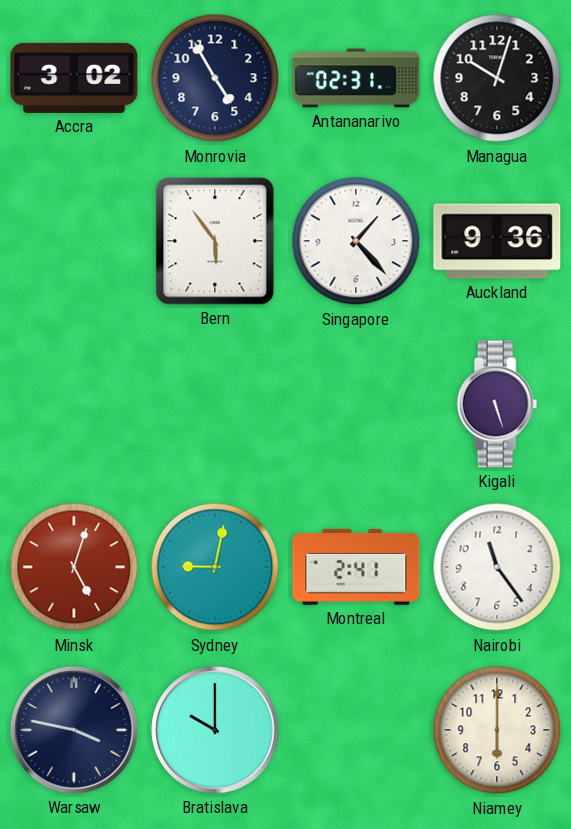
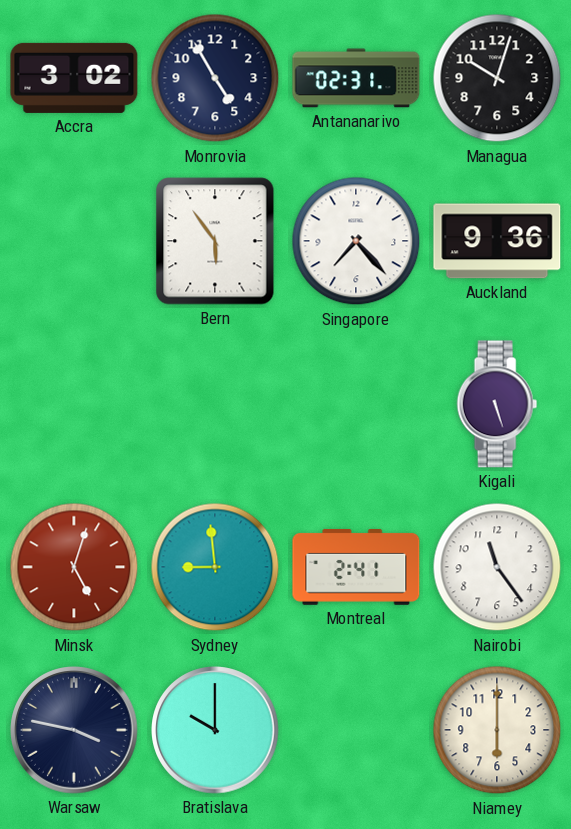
Singapore: 1:23 -> 7:23 (356, 241)
Sydney: 9:02 -> 8:59 (215, 567)
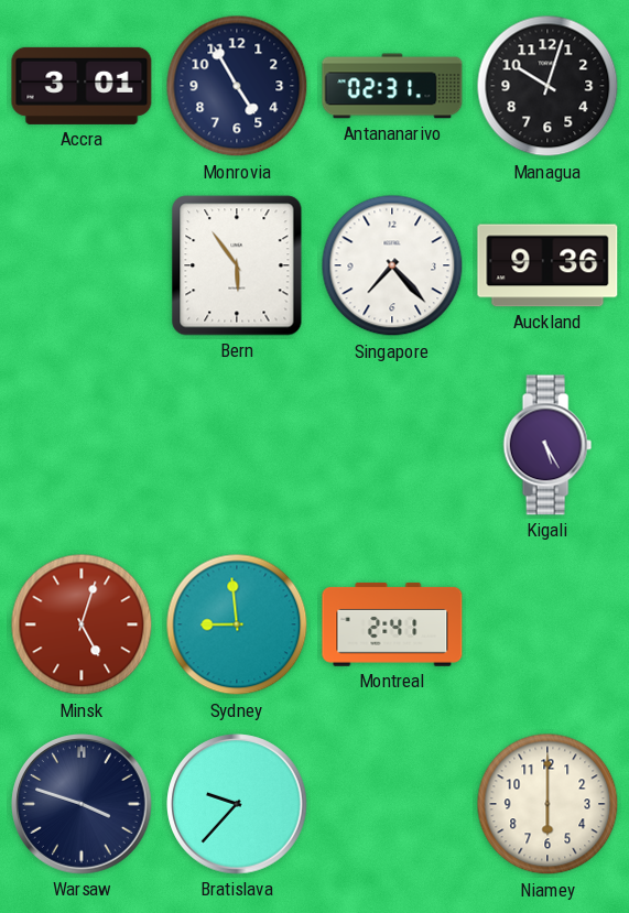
Accra: 3:02 -> 3:01 (82, 86)
Kigali: 5:27 -> 5:25 (547, 445)
Nairobi: 11:24 -> none (497, 567)
Warsaw: 3:47 -> 3:48 (82, 804)
Bratislava: 10:00 -> 9:37 (237, 804)
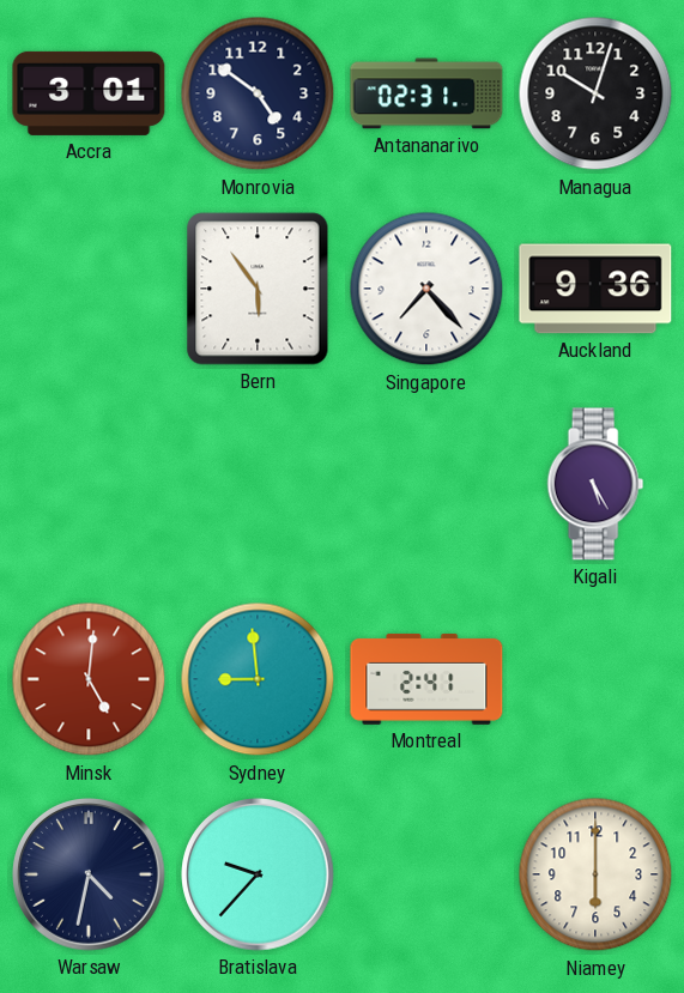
Monrovia: 4:55 -> 4:51 (258, 93)
Minsk: 5:03 -> 5:01 (89, 679)
Warsaw: 3:48 -> 4:32 (89, 874)
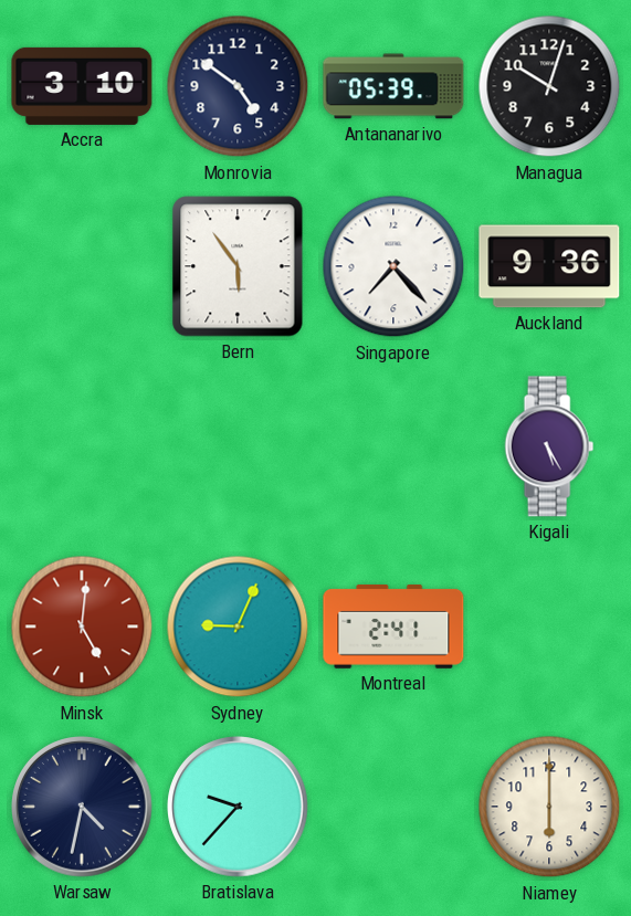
Accra: 3:01 -> 3:10 (82, 86)
Antananarivo: 02:31 -> 05:39 (393, 86)
Sydney: 8:59 -> 9:04 (238, 627)
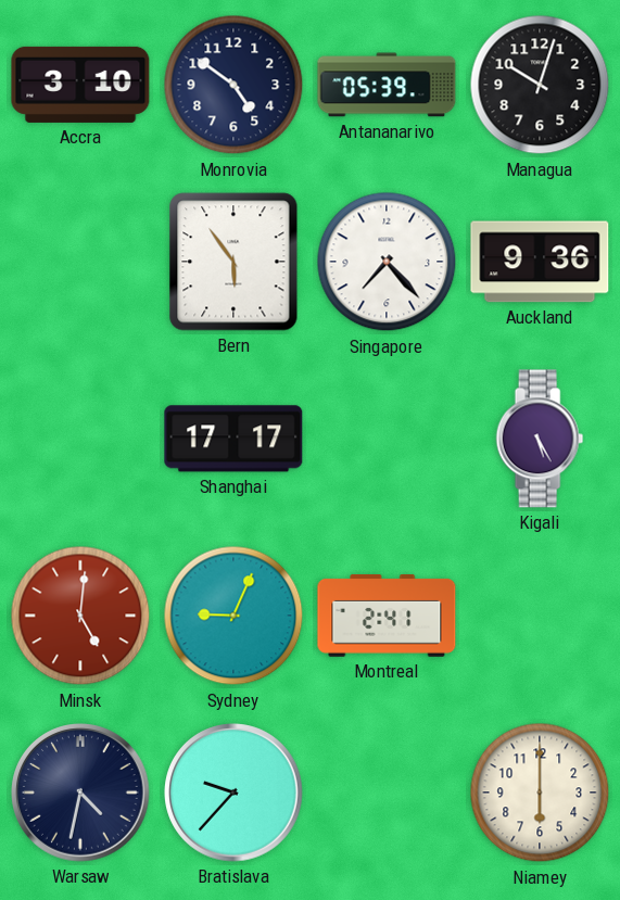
Shanghai: none -> 17:17 (233, 439)
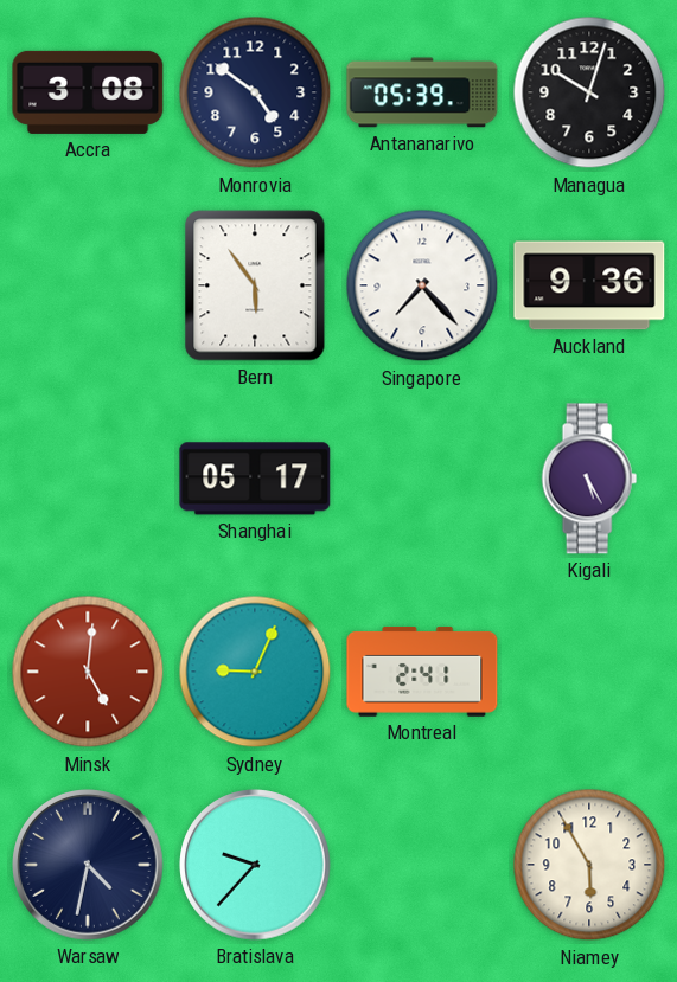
Accra: 3:10 -> 3:08 (88, 92)
Shanghai: 17:17 -> 05:17 (255, 479)
Niamey: 6:00 -> 5:55 (589, 865)
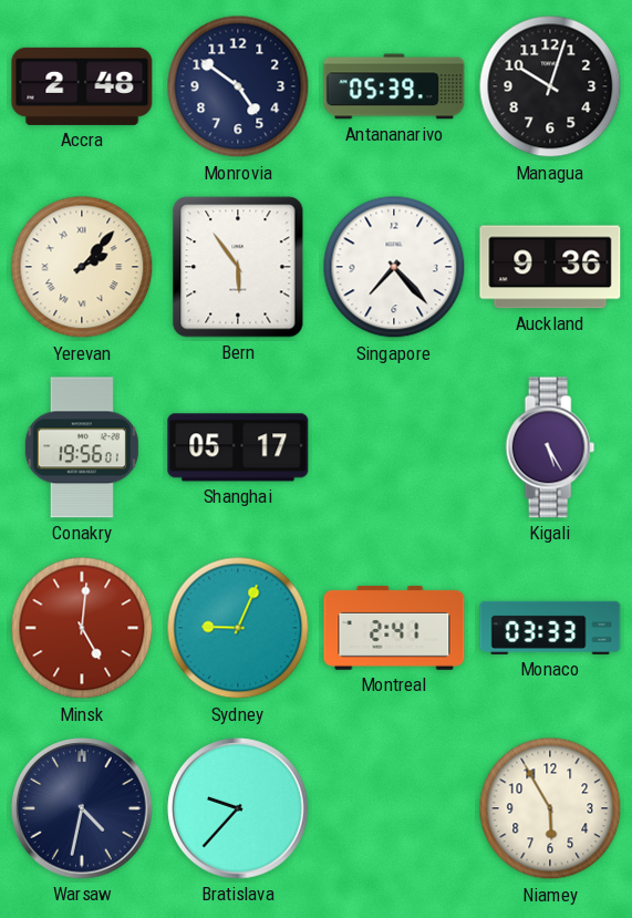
Accra: 3:08 -> 2:48 (82, 86)
Yerevan: none -> 2:07 (82, 267)
Conakry: none -> 19:56 (82, 447)
Monaco: none -> 03:33 (550, 628)
